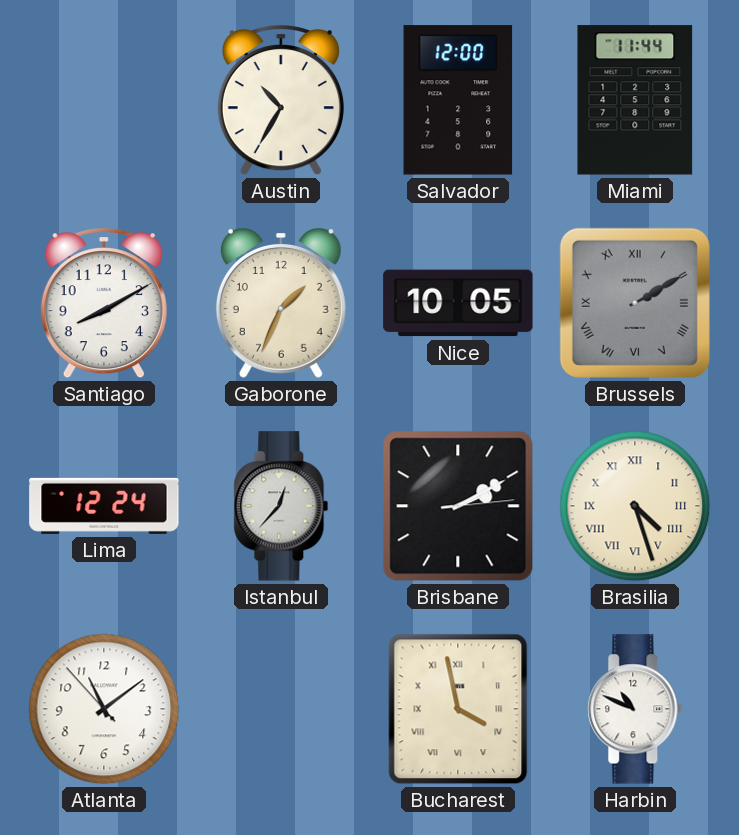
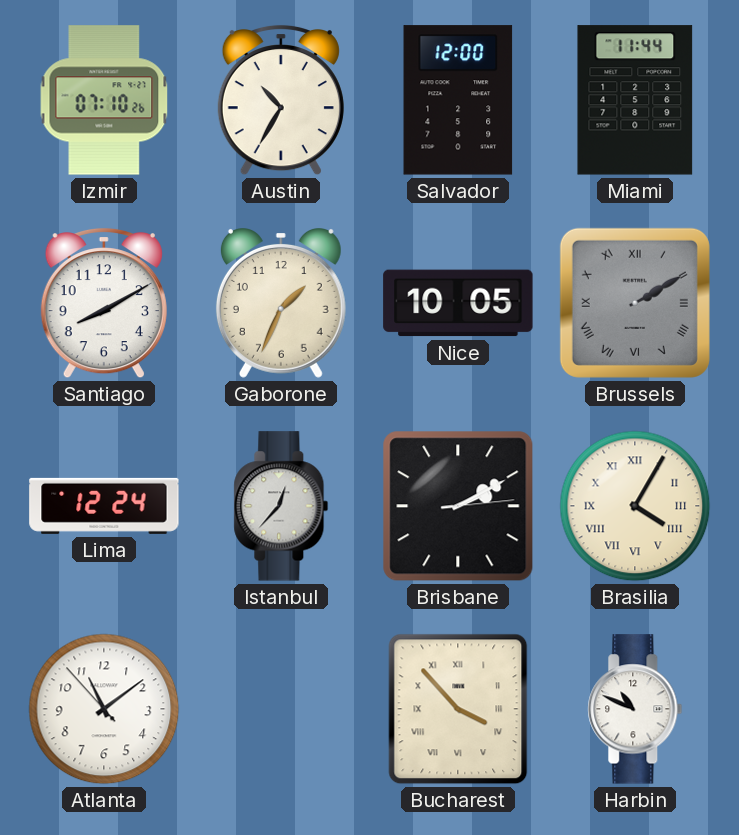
Izmir: none -> 07:10 (104, 100)
Brasilia: 4:27 -> 4:05 (635, 506)
Bucharest: 3:58 -> 3:53 (458, 709)
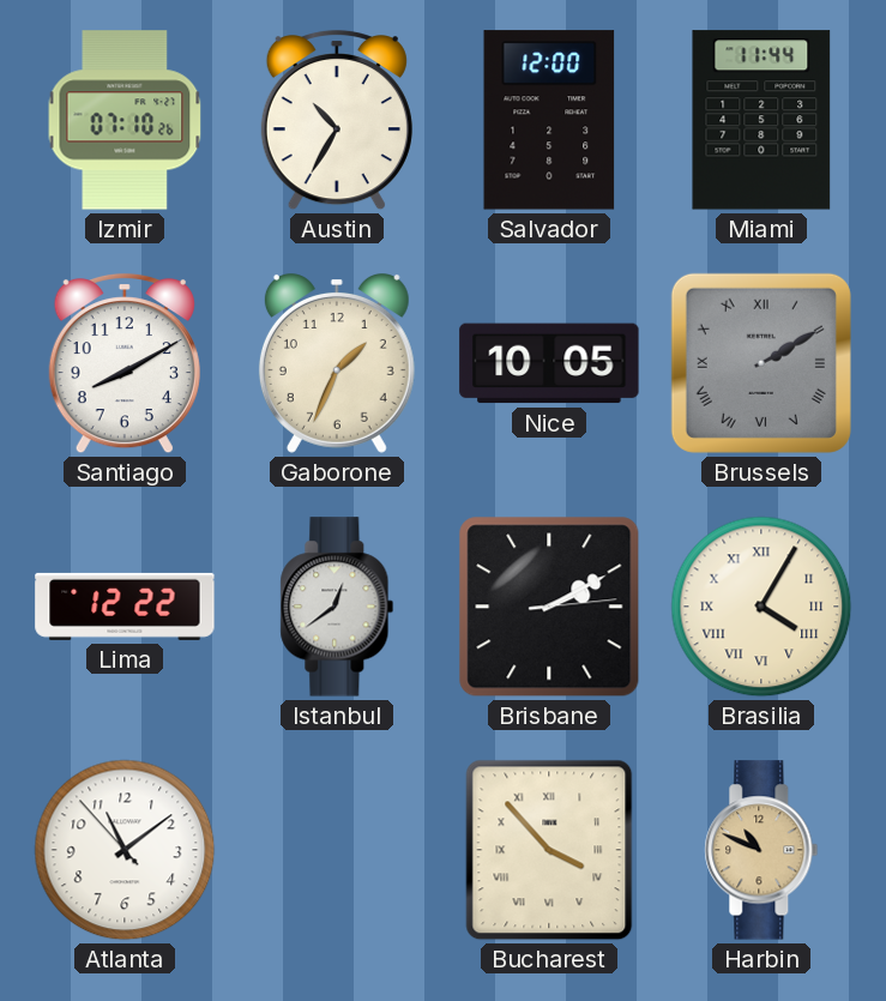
Lima: 12:24 -> 12:22 (125, 607)
Istanbul: 12:37 -> 12:39 (337, 607)
Harbin dial: white -> champagne (761, 850)
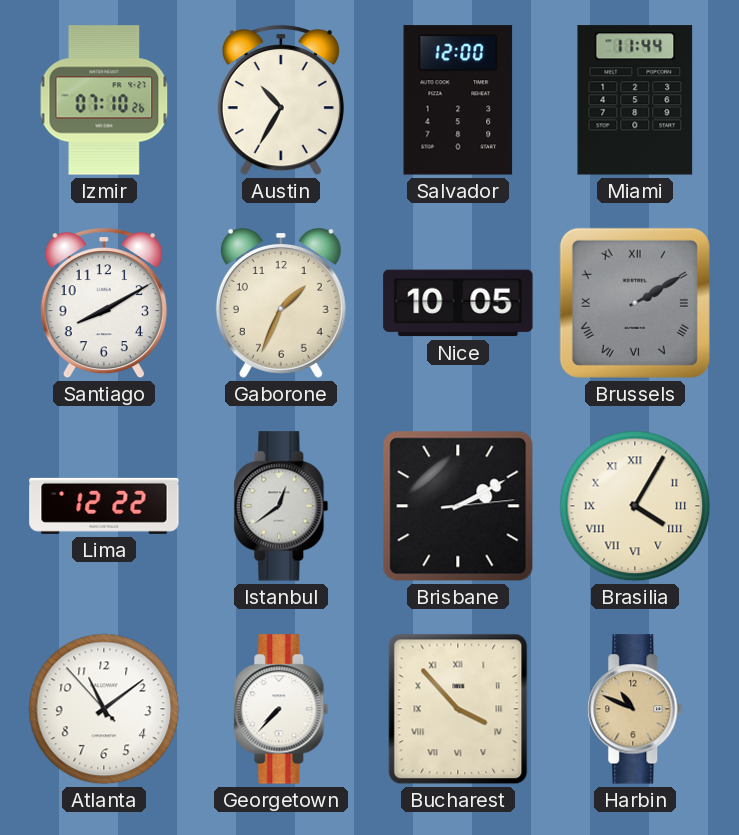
Georgetown: none -> 7:37 (281, 709)
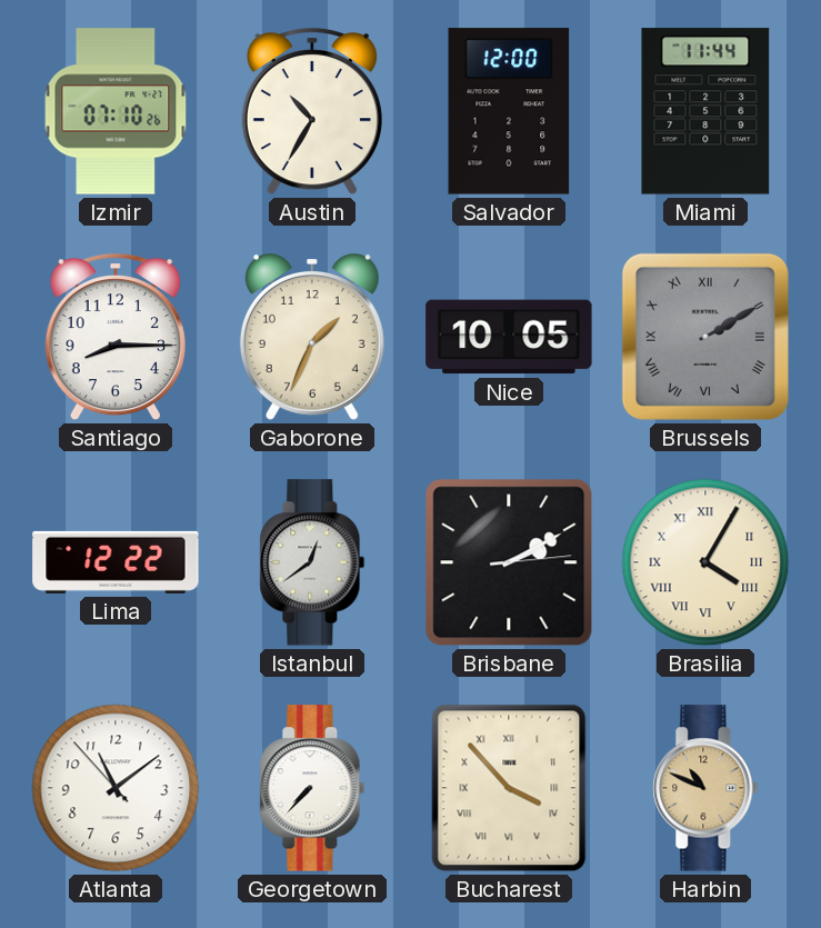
Santiago: 8:10 -> 8:15 (116, 337)
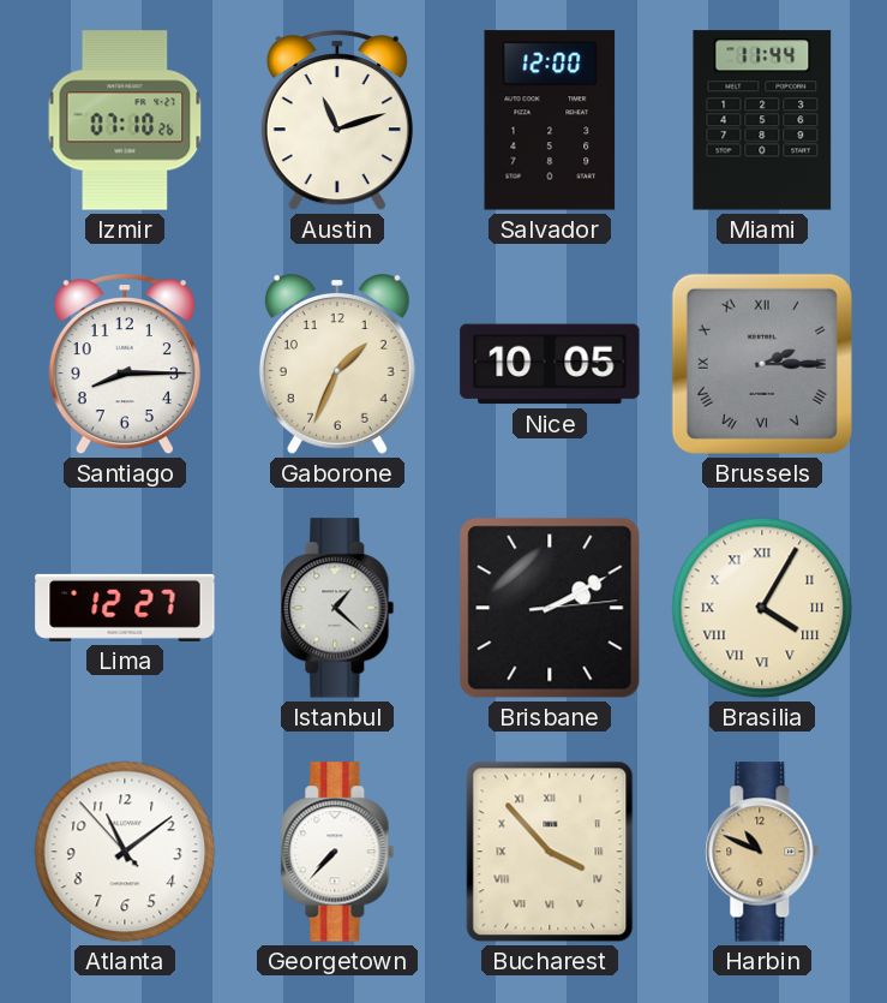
Austin: 10:35 -> 11:12 (337, 120)
Brussels: 2:10 -> 2:15 (762, 364)
Lima: 12:22 -> 12:27 (125, 608)
Istanbul: 12:39 -> 1:22 (337, 608)
